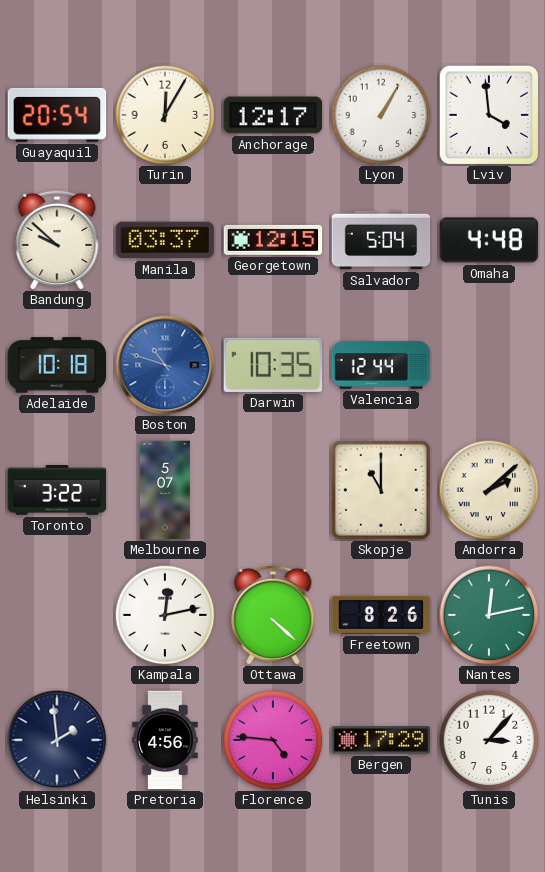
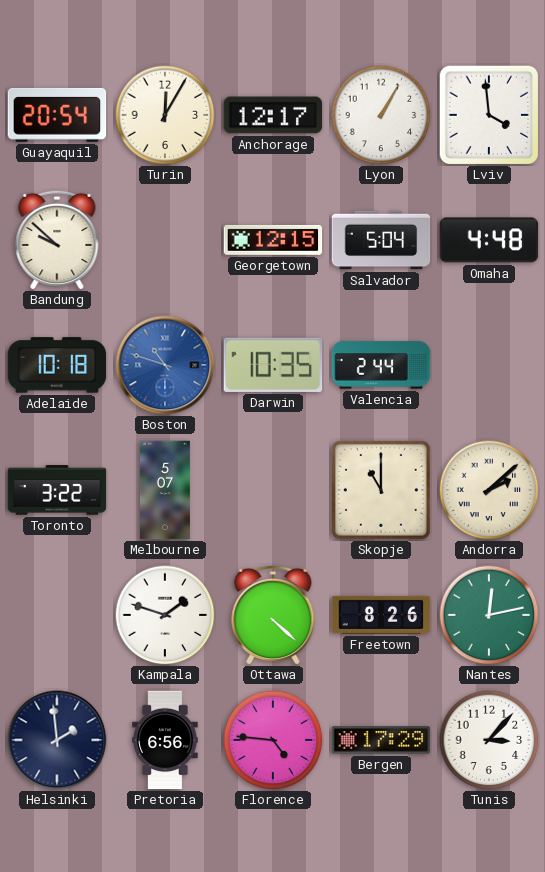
Manila: 03:37 -> none (165, 240)
Valencia: 12:44 -> 2:44 (381, 365)
Kampala: 12:13 -> 1:48 (165, 615)
Pretoria: 4:56 -> 6:56 (165, 740)
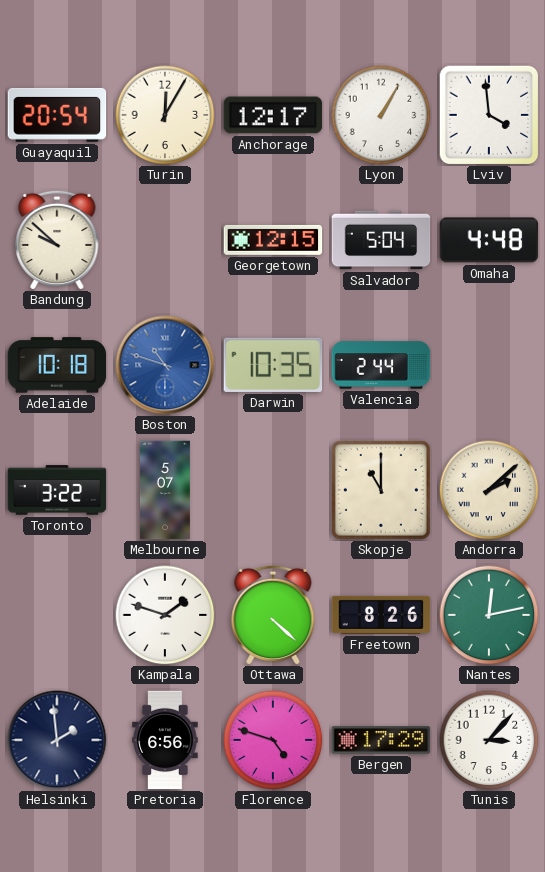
Florence: 4:46 -> 4:48 (273, 740)
